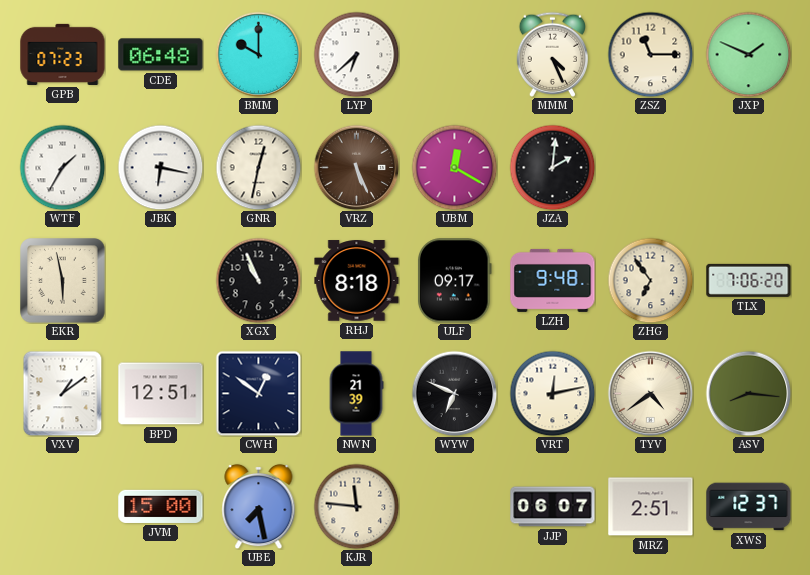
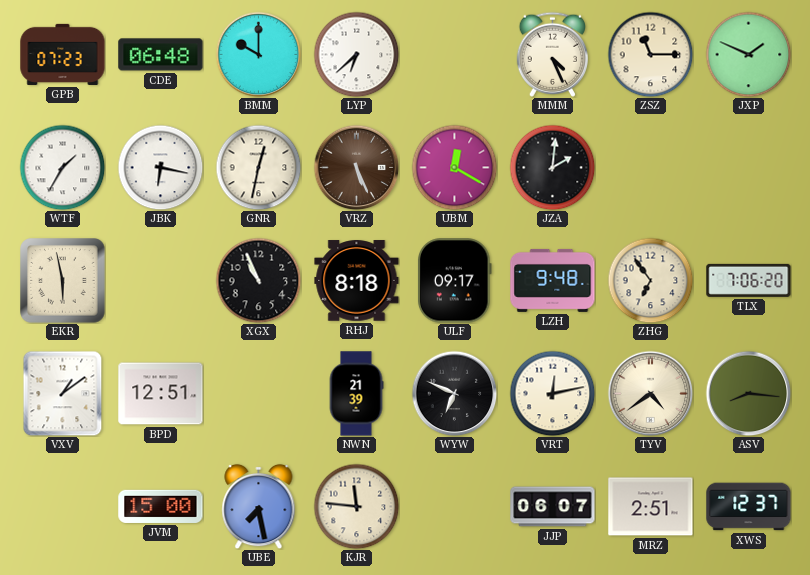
CWH: 12:51 -> none (258, 393)
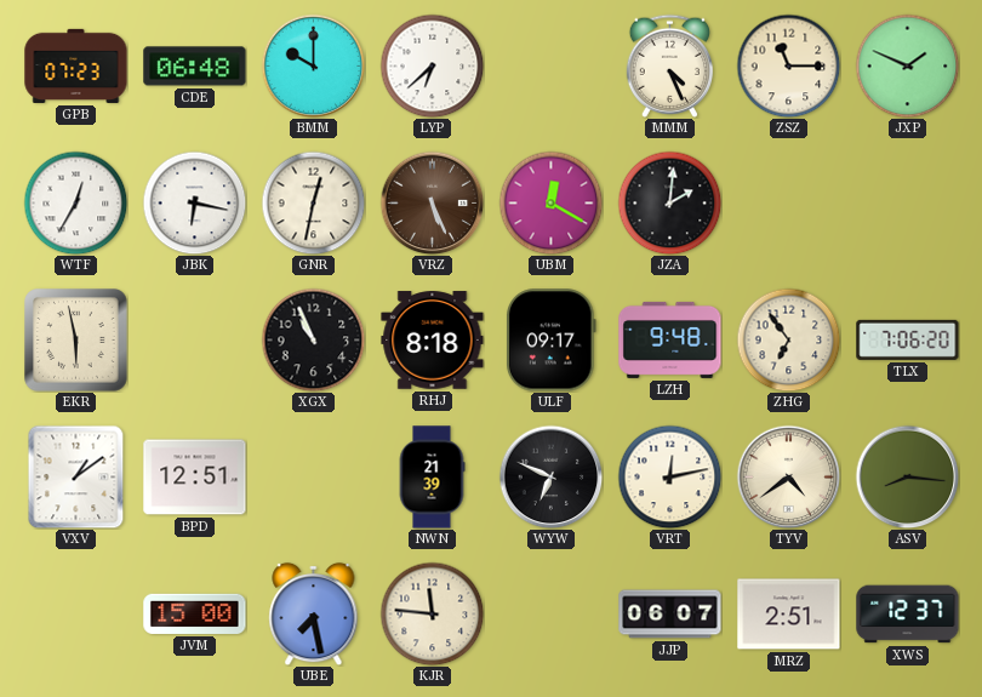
WTF: 1:35 -> 12:35 (75, 202)
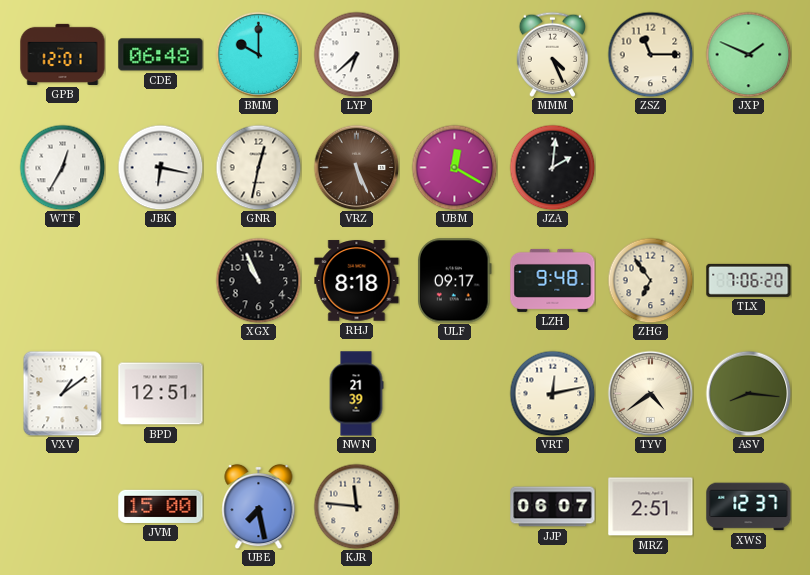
GPB: 07:23 -> 12:01 (63, 54)
EKR: 5:58 -> none (76, 341)
WYW: 6:49 -> none (550, 476)
